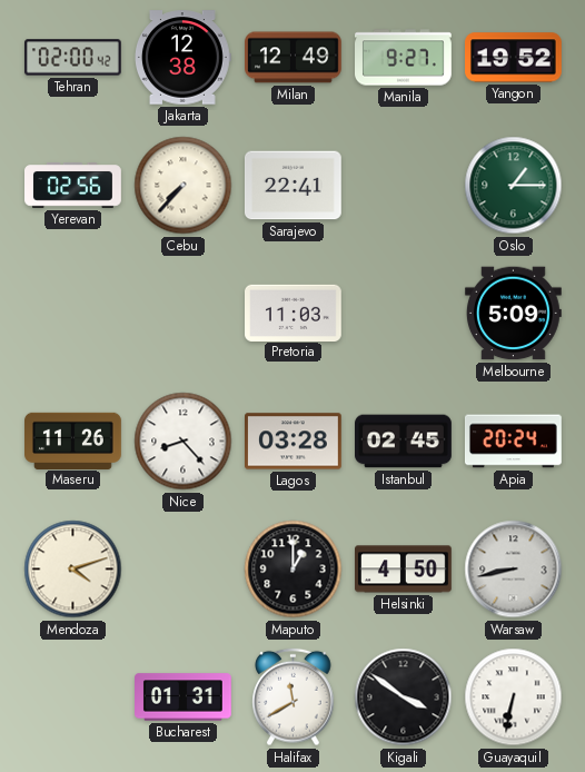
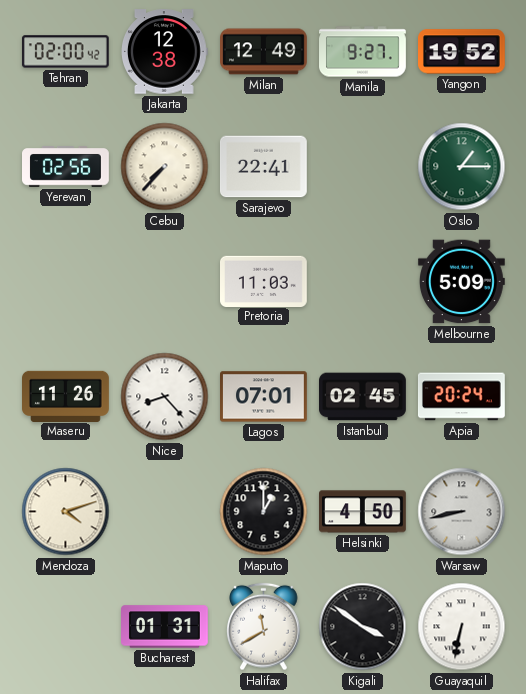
Lagos: 03:28 -> 07:01 (264, 397)
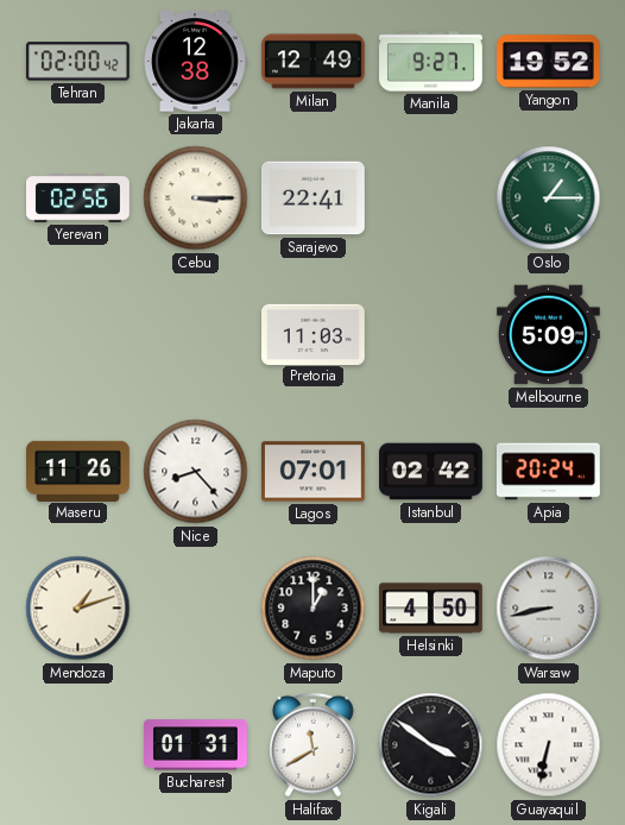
Cebu: 7:37 -> 3:15 (196, 199)
Istanbul: 02:45 -> 02:42 (431, 472)
Mendoza: 4:12 -> 1:12 (78, 609)
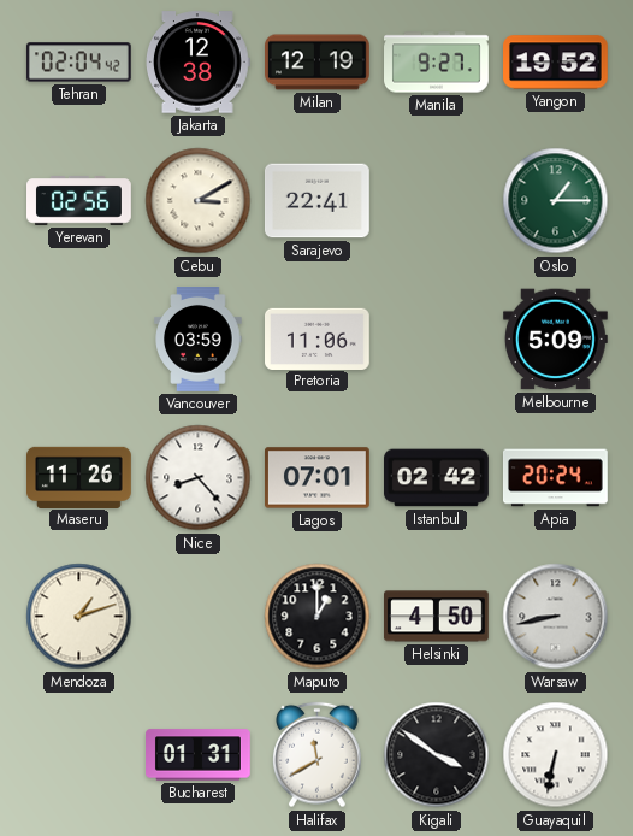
Tehran: 02:00 -> 02:04 (78, 63)
Milan: 12:49 -> 12:19 (318, 63)
Cebu: 3:15 -> 3:10 (199, 201)
Vancouver: none -> 03:59 (199, 340)
Pretoria: 11:03 -> 11:06 (318, 338)
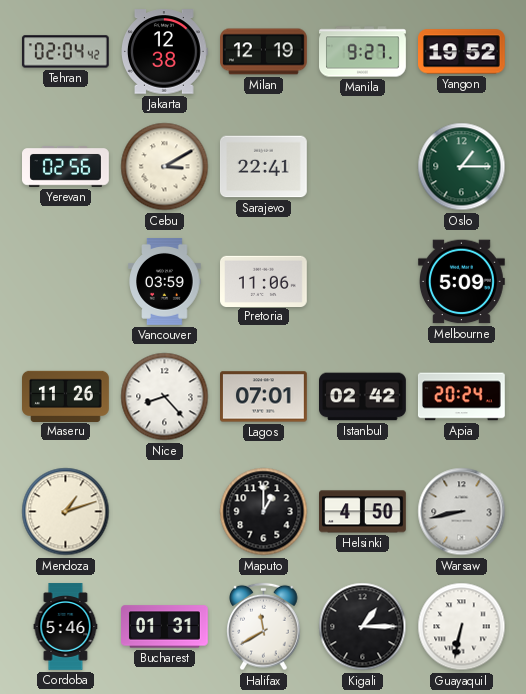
Cordoba: none -> 5:46 (66, 627)
Kigali: 3:51 -> 1:15 (363, 627)
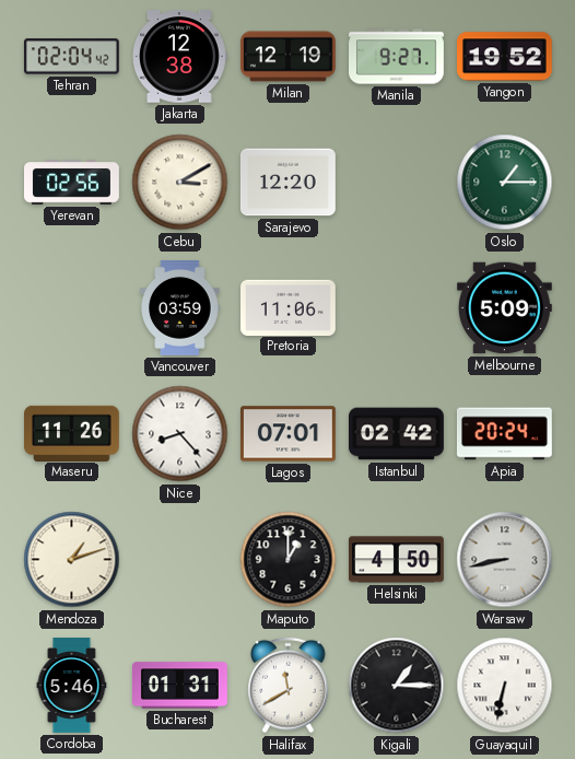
Sarajevo: 22:41 -> 12:20 (289, 183)
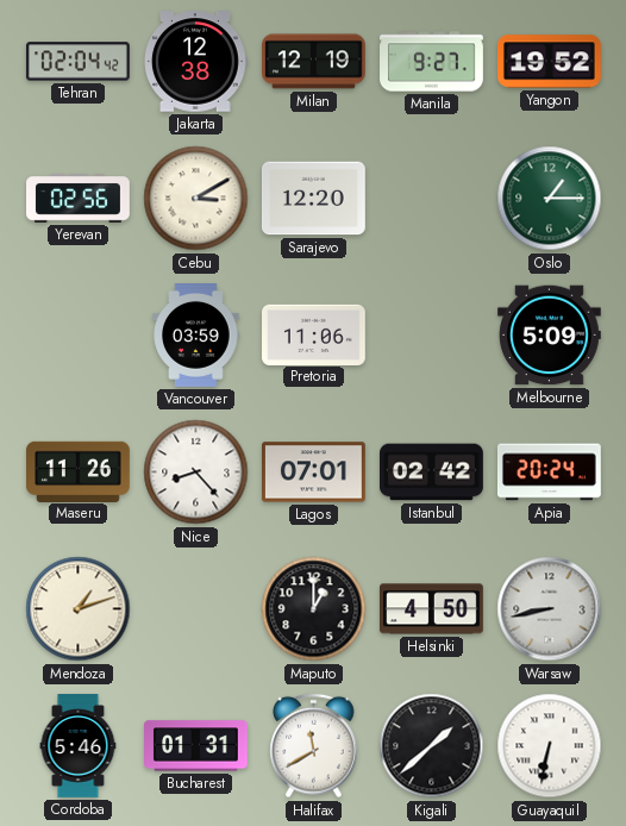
Kigali: 1:15 -> 1:38 (432, 746)
